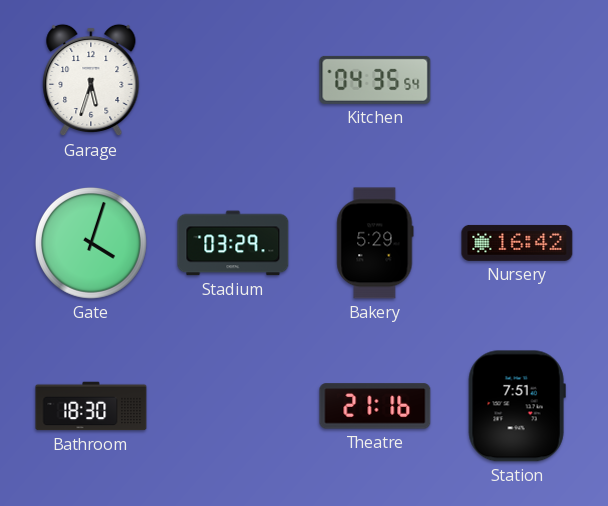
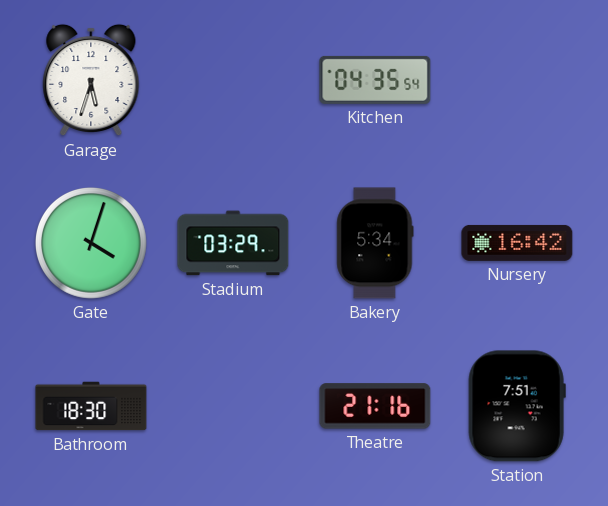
Bakery: 5:29 -> 5:34 (375, 243)
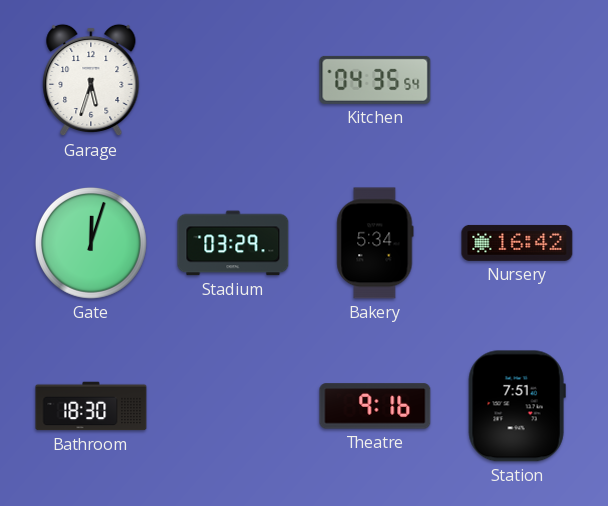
Gate: 4:03 -> 12:03 (91, 243)
Theatre: 21:16 -> 9:16 (375, 406)
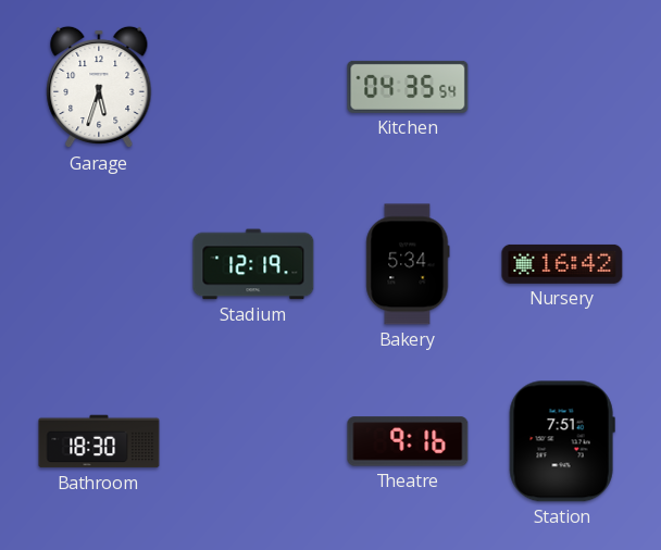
Gate: 12:03 -> none (91, 243)
Stadium: 03:29 -> 12:19 (253, 264)
